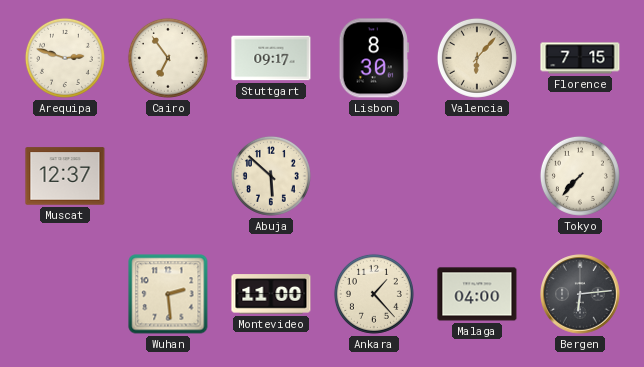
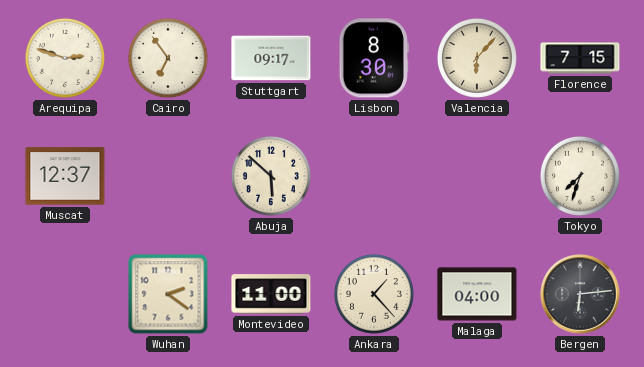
Tokyo: 7:37 -> 7:33 (580, 176)
Wuhan: 2:29 -> 2:21 (168, 294)
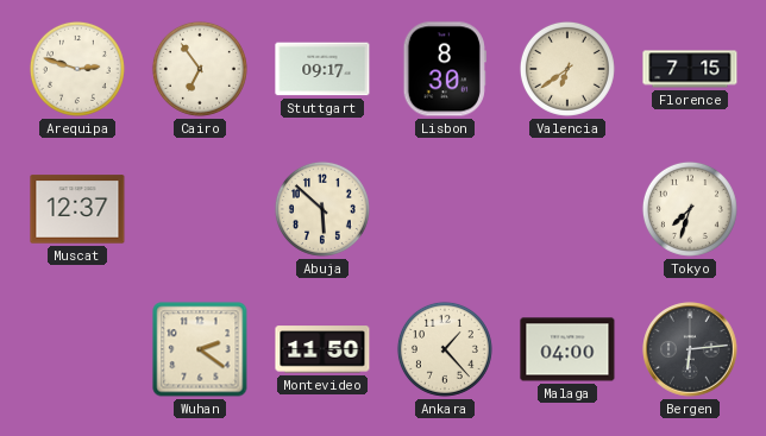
Valencia: 6:07 -> 6:39 (567, 69)
Montevideo: 11:00 -> 11:50 (322, 349)
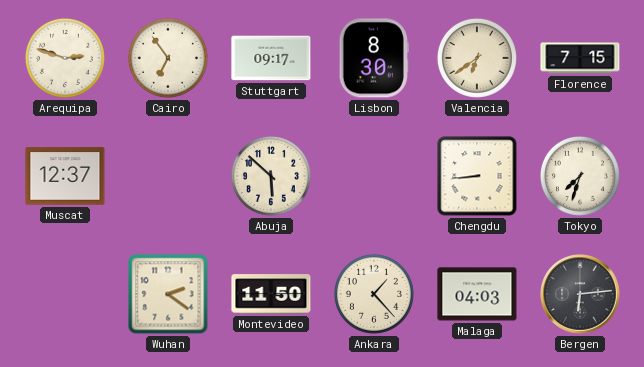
Chengdu: none -> 8:44 (477, 176)
Malaga: 04:00 -> 04:03 (477, 294)
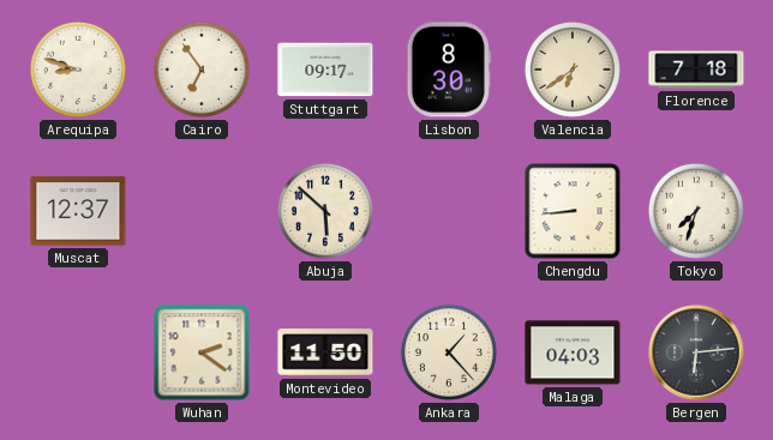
Arequipa: 2:48 -> 8:48 (78, 70)
Florence: 7:15 -> 7:18 (696, 70)
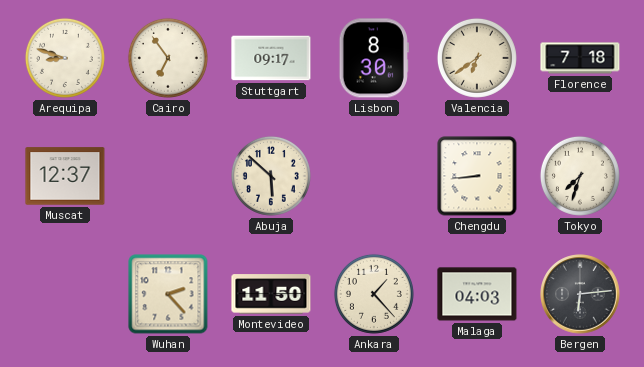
Wuhan: 2:21 -> 2:23 (168, 294)
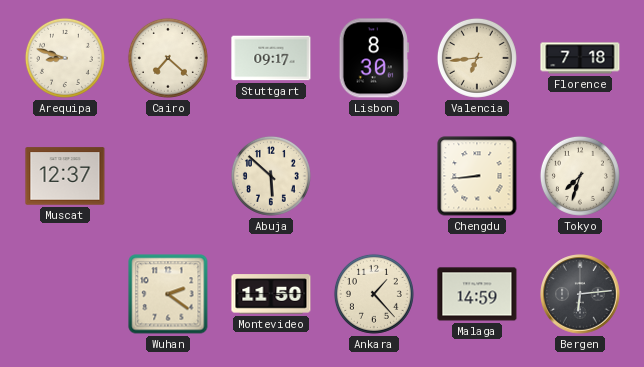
Cairo: 6:54 -> 7:22 (168, 58)
Valencia: 6:39 -> 6:44 (477, 58)
Wuhan: 2:23 -> 2:21 (168, 294)
Malaga: 04:03 -> 14:59 (477, 294)
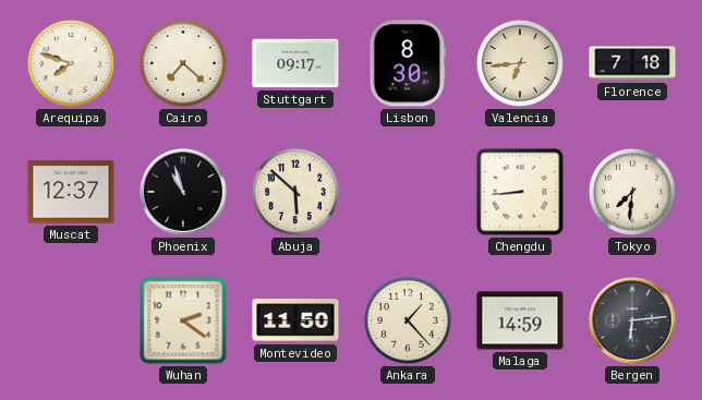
Arequipa: 8:48 -> 7:48 (71, 63)
Phoenix: none -> 10:57 (183, 192)
Tokyo: 7:33 -> 7:31 (632, 192)
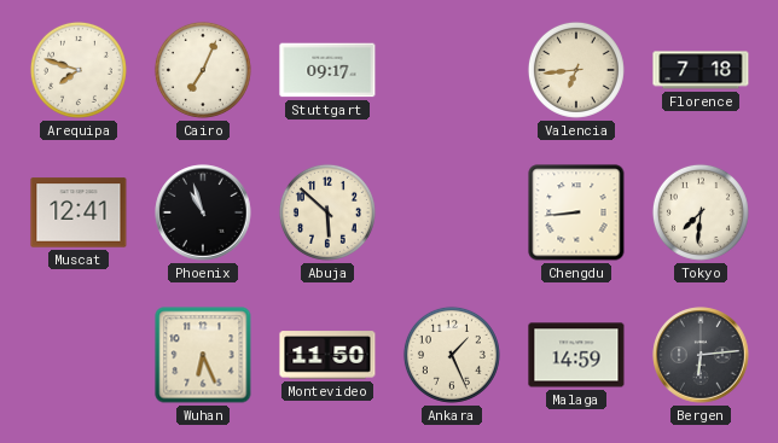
Cairo: 7:22 -> 7:04 (203, 70)
Lisbon: 8:30 -> none (408, 63)
Muscat: 12:37 -> 12:41 (79, 212)
Wuhan: 2:21 -> 6:26 (203, 355)
Ankara: 1:23 -> 1:26 (452, 355)
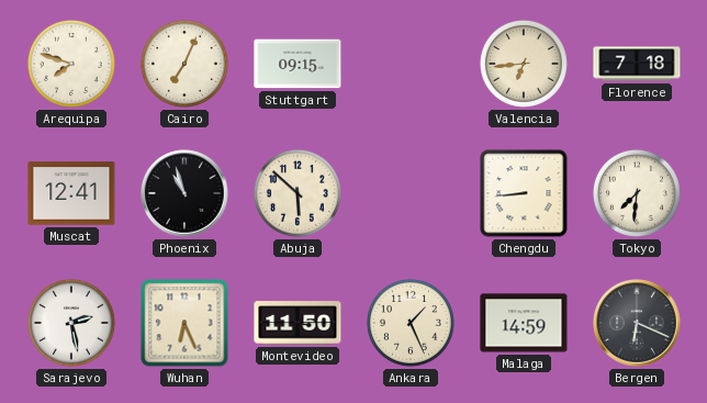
Stuttgart: 09:17 -> 09:15 (298, 64)
Sarajevo: none -> 2:28 (71, 323)
Bergen: 6:14 -> 6:19 (637, 323)
